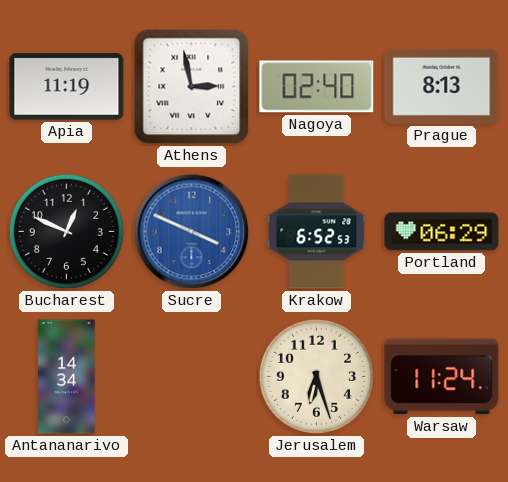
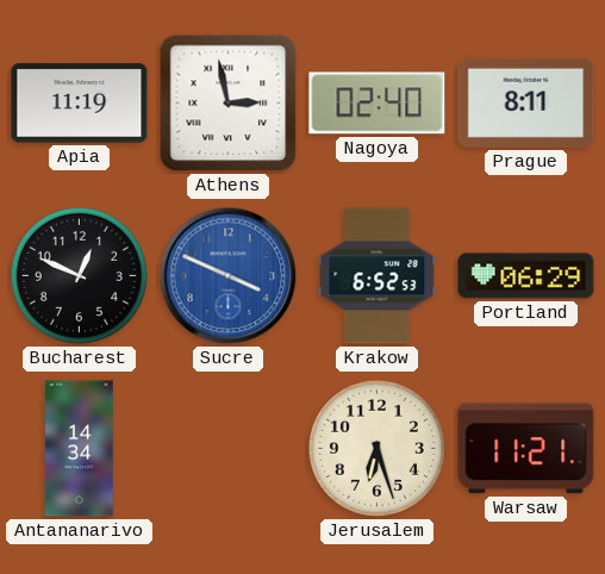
Prague: 8:13 -> 8:11 (526, 102)
Warsaw: 11:24 -> 11:21 (526, 449)
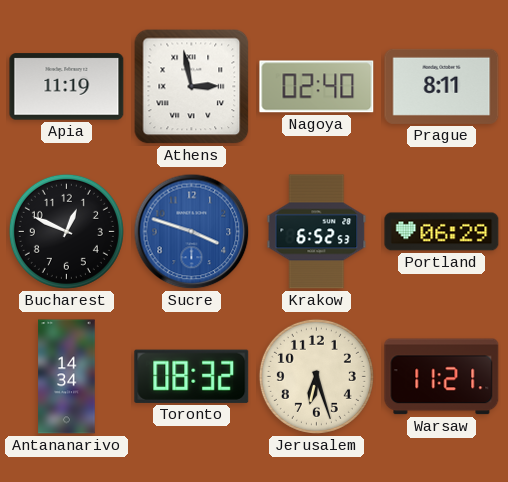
Sucre: 3:49 -> 3:48 (192, 232)
Toronto: none -> 08:32 (192, 376)
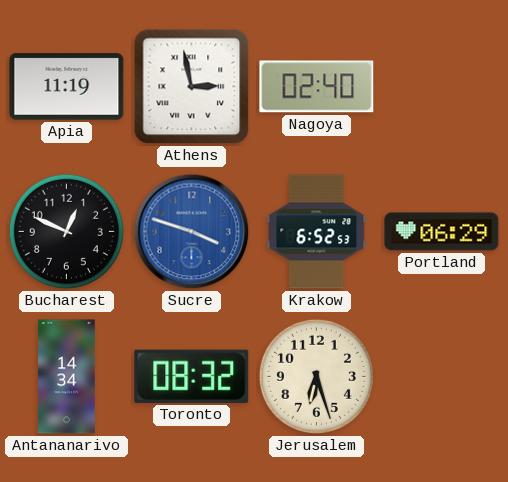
Prague: 8:11 -> none (442, 86)
Warsaw: 11:21 -> none (442, 377)
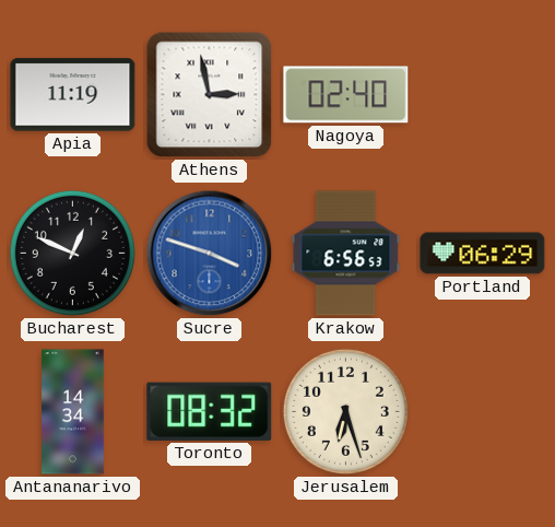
Krakow: 6:52 -> 6:56 (346, 254)
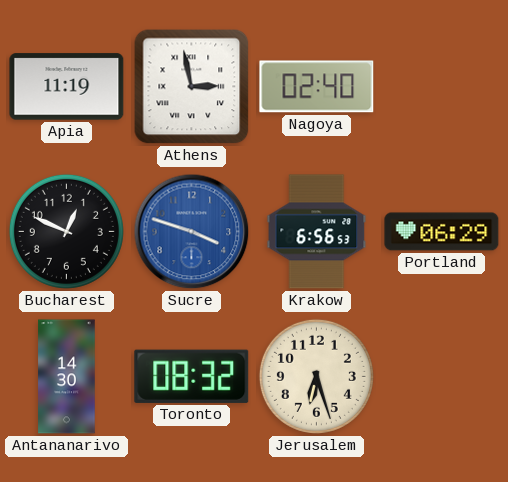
Antananarivo: 14:34 -> 14:30 (67, 377)
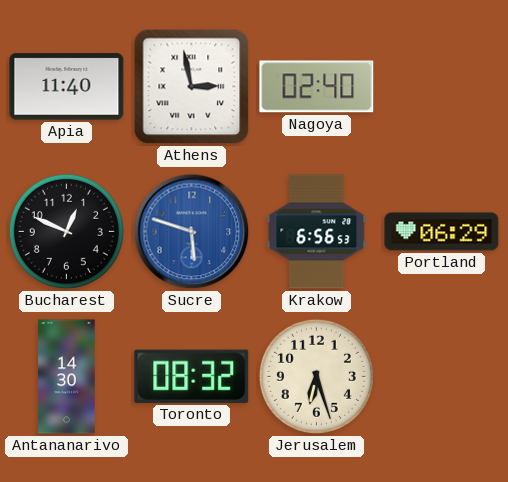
Apia: 11:19 -> 11:40 (67, 87)
Sucre: 3:48 -> 5:48 (192, 232)
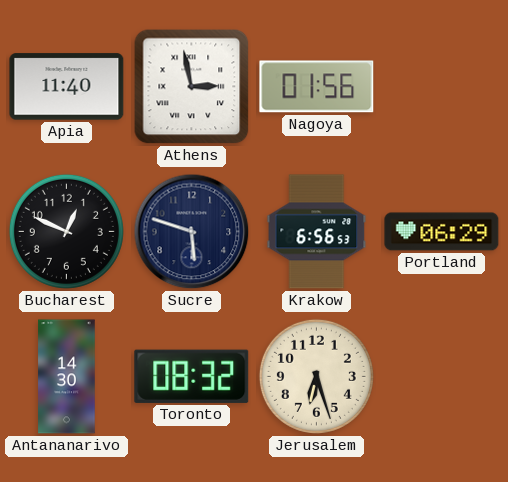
Nagoya: 02:40 -> 01:56 (317, 87)
Sucre dial: blue -> navy (192, 232)
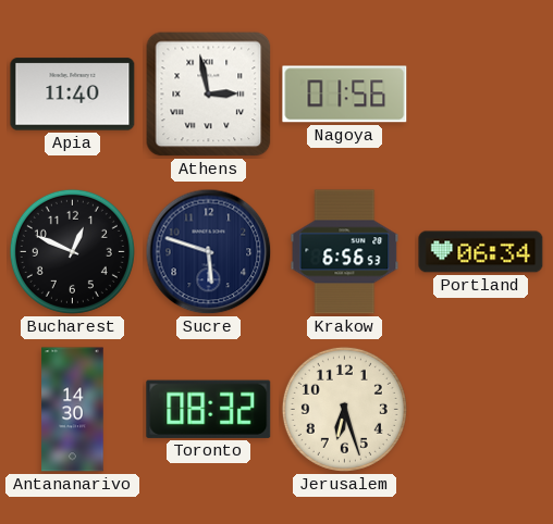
Portland: 06:29 -> 06:34 (481, 252)
